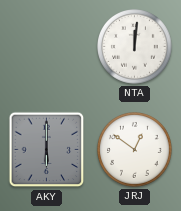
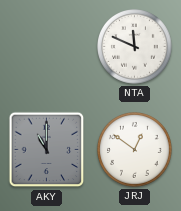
NTA: 12:01 -> 11:49 (135, 47)
AKY: 6:00 -> 11:00 (47, 150)
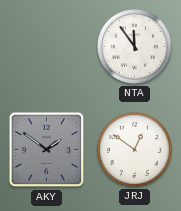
NTA: 11:49 -> 11:54 (135, 47)
AKY: 11:00 -> 1:51 (47, 150)
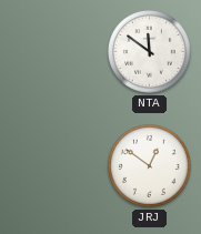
NTA: 11:54 -> 11:51 (150, 52)
AKY: 1:51 -> none (47, 150)
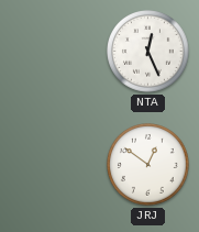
NTA: 11:51 -> 12:26 (148, 52)
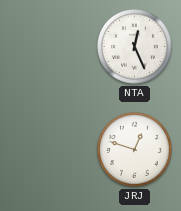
JRJ: 12:51 -> 12:48 (135, 150)
